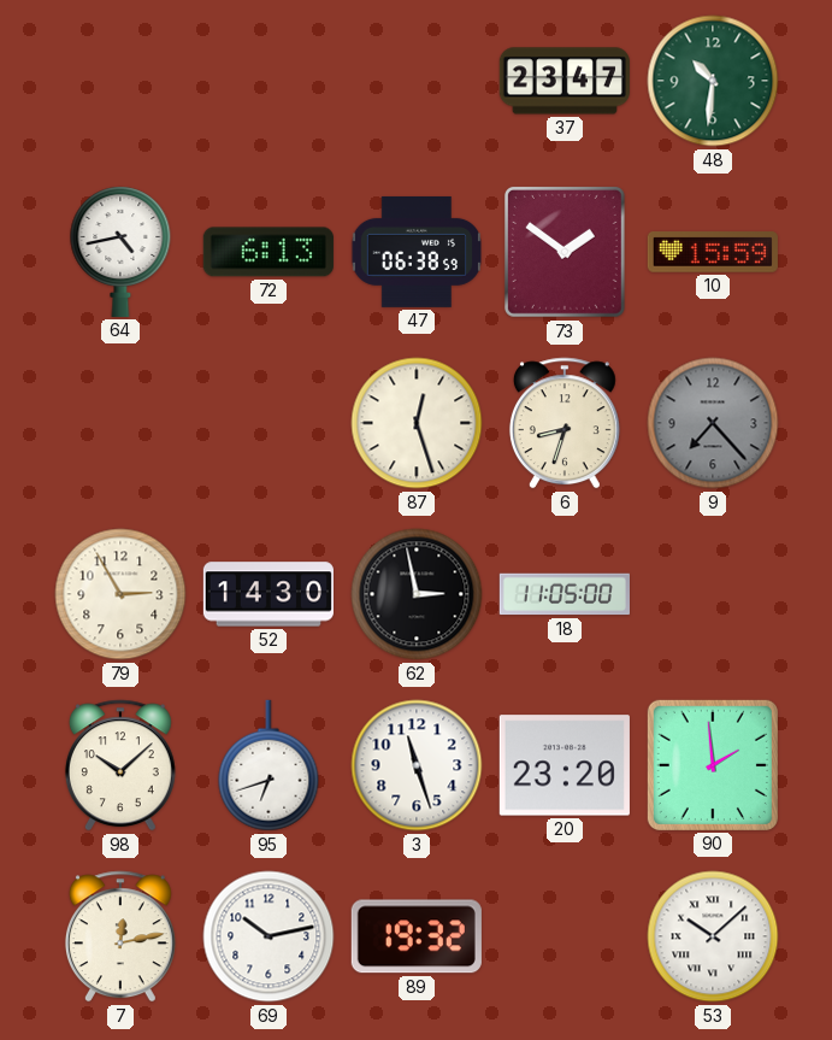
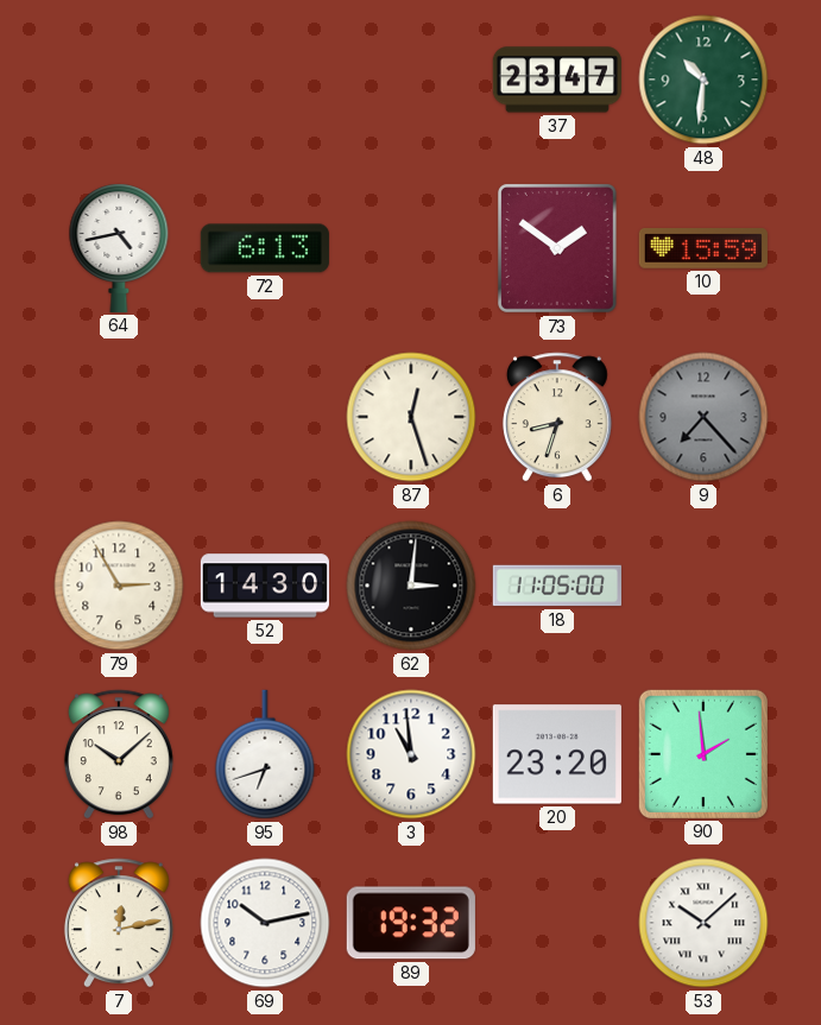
47: 06:38 -> none (415, 252)
62: 2:58 -> 3:01 (411, 586)
3: 11:27 -> 10:59 (411, 754)
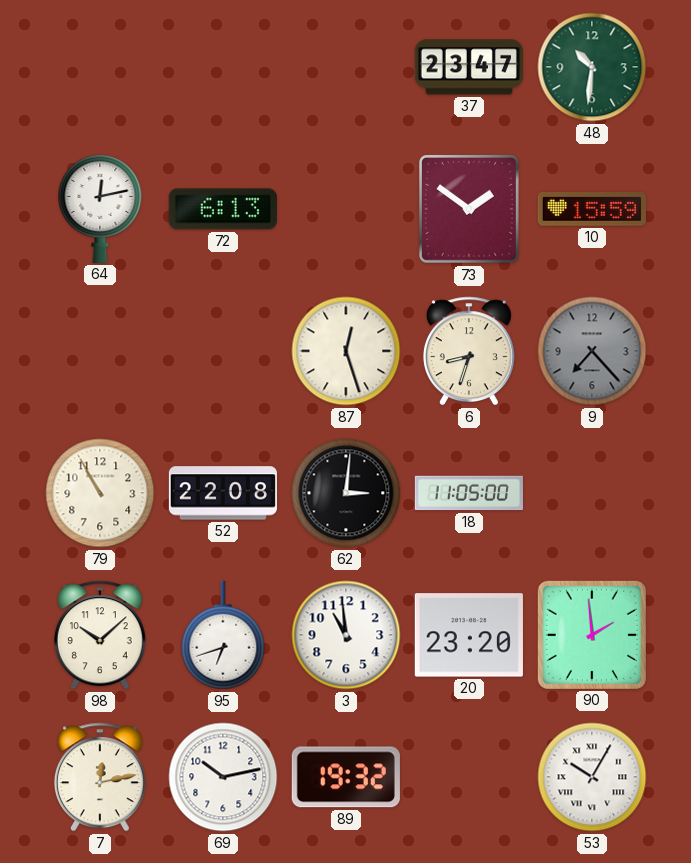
64: 4:43 -> 12:13 (100, 209)
79: 2:55 -> 10:55 (100, 493)
52: 14:30 -> 22:08 (223, 493)
53: 10:08 -> 10:05 (592, 777)
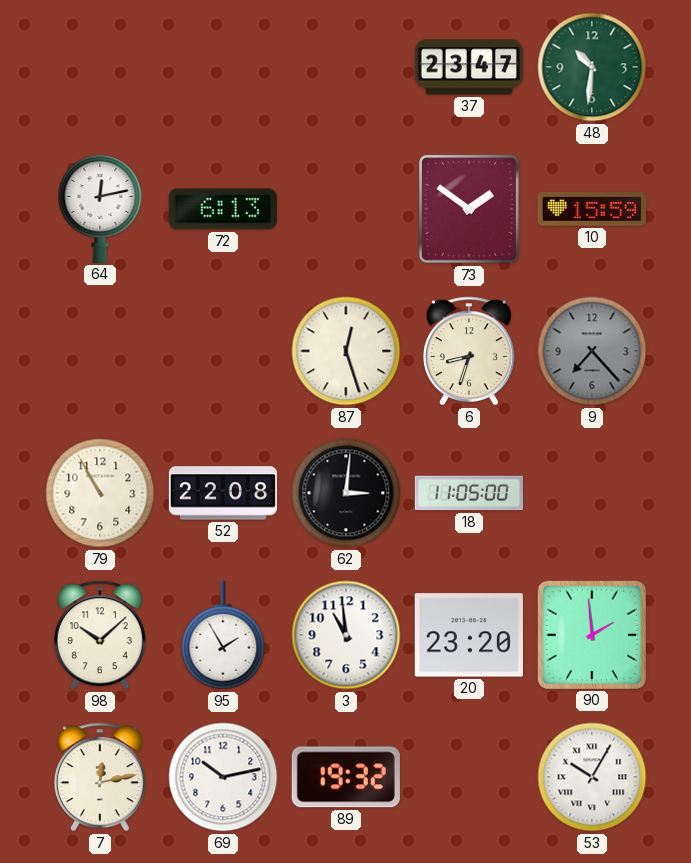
95: 6:42 -> 1:55 (223, 635)
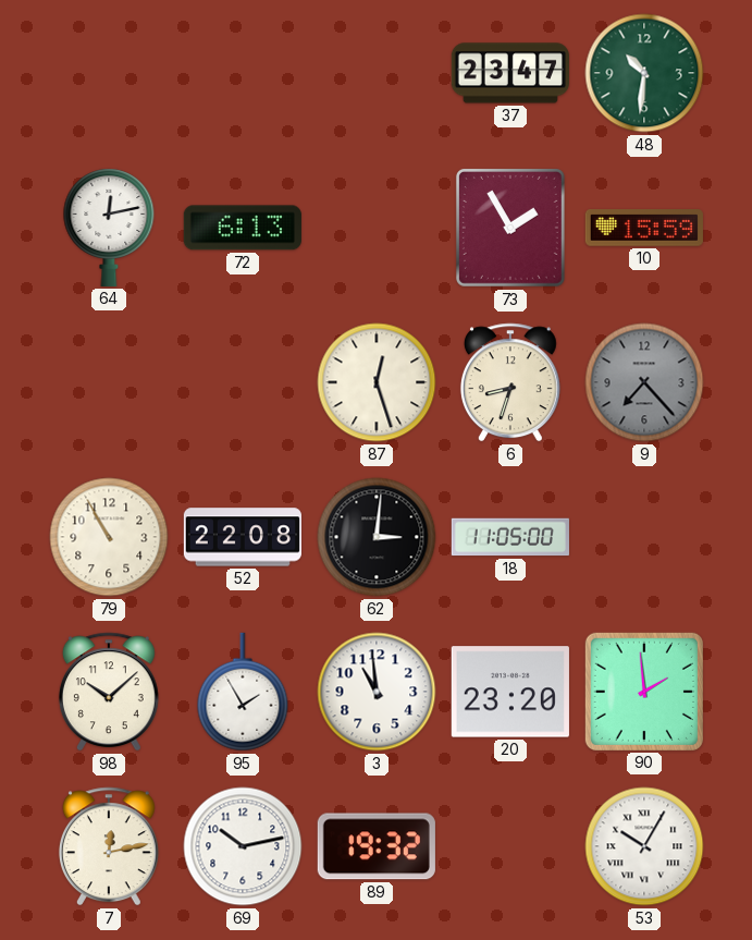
73: 1:51 -> 1:55 (510, 228)
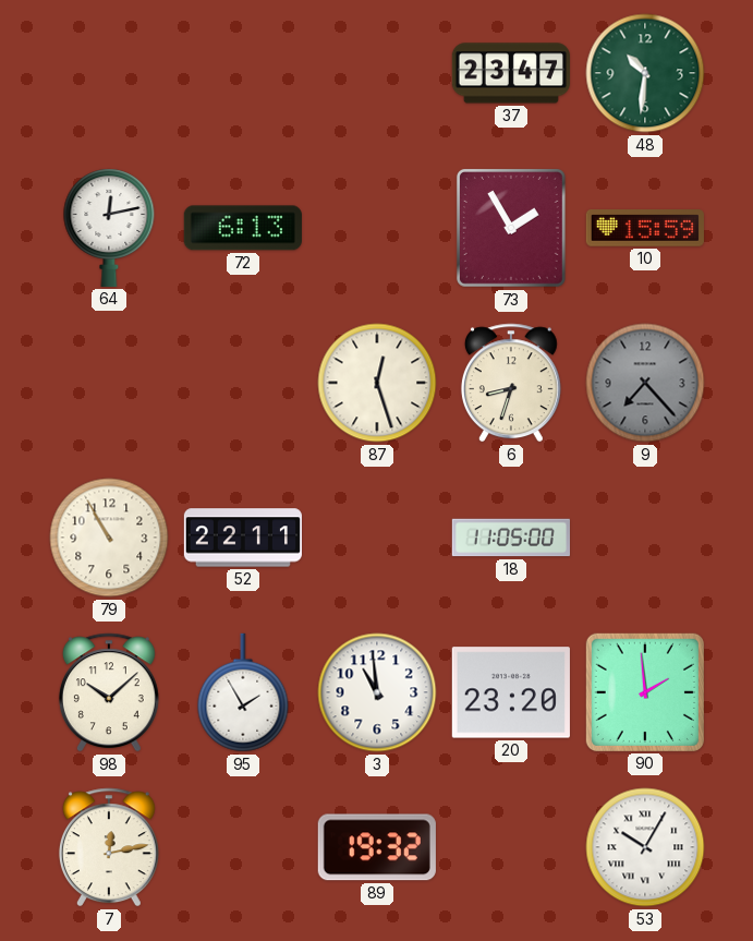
52: 22:08 -> 22:11 (243, 538)
62: 3:01 -> none (377, 537)
69: 10:13 -> none (243, 846)
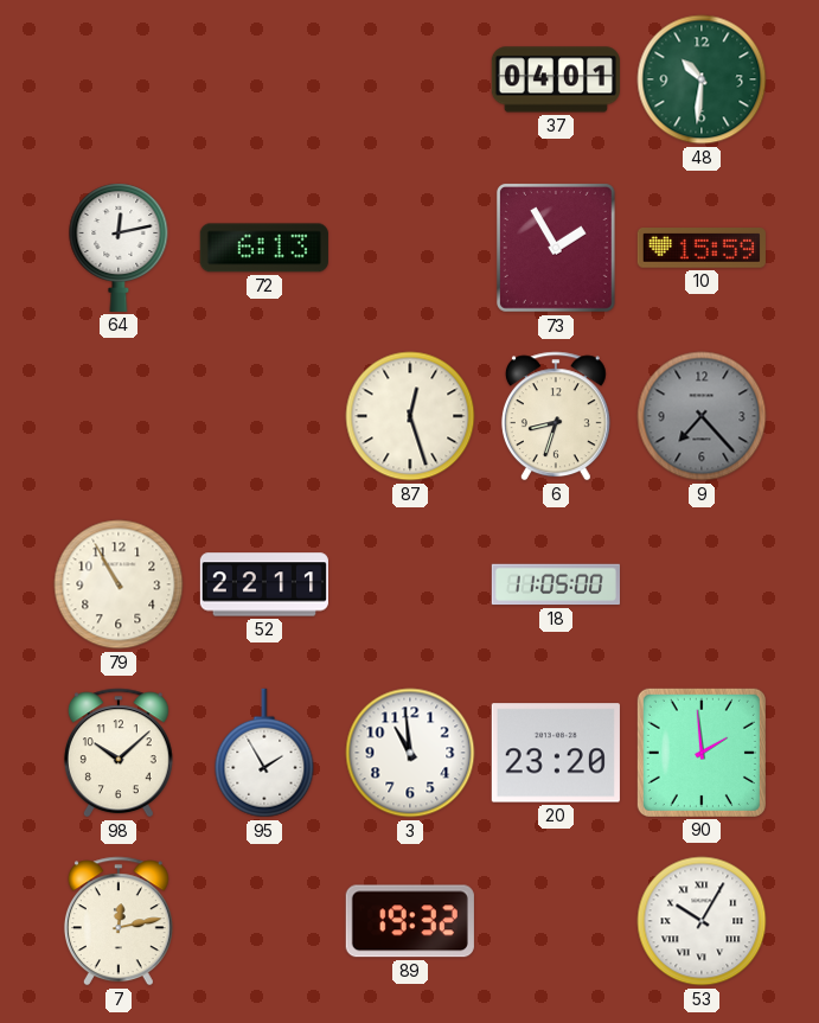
37: 23:47 -> 04:01 (556, 79)
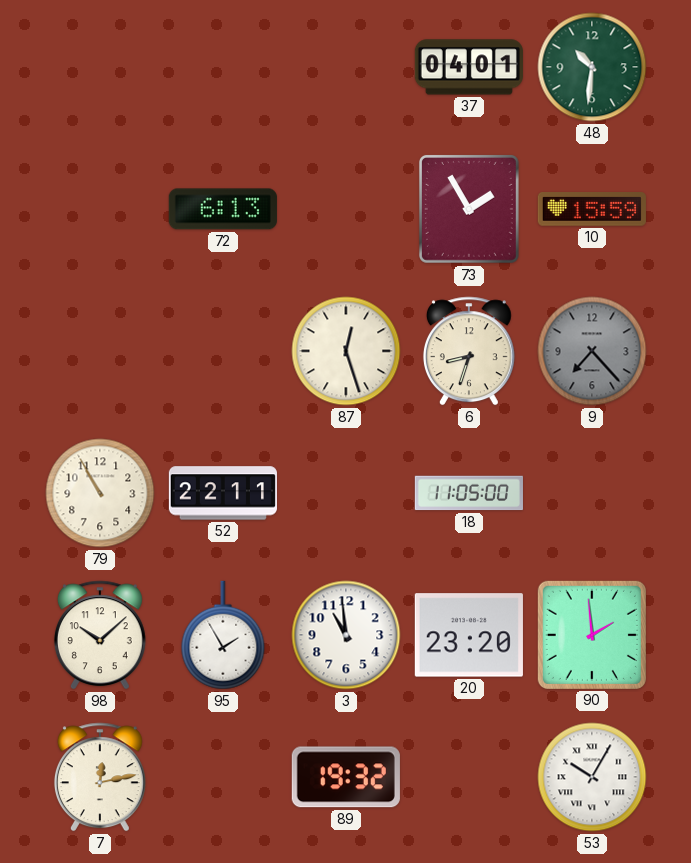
64: 12:13 -> none (119, 248)
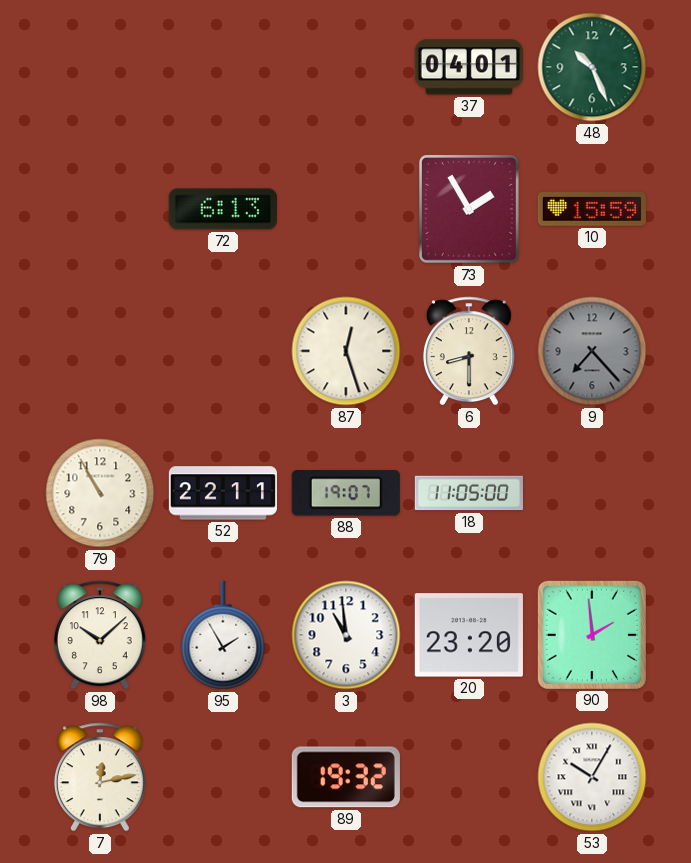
48: 10:31 -> 10:26 (592, 67)
6: 8:33 -> 8:30 (469, 351)
88: none -> 19:07 (346, 493)
